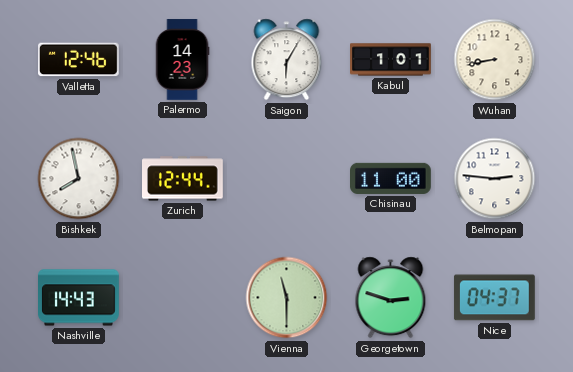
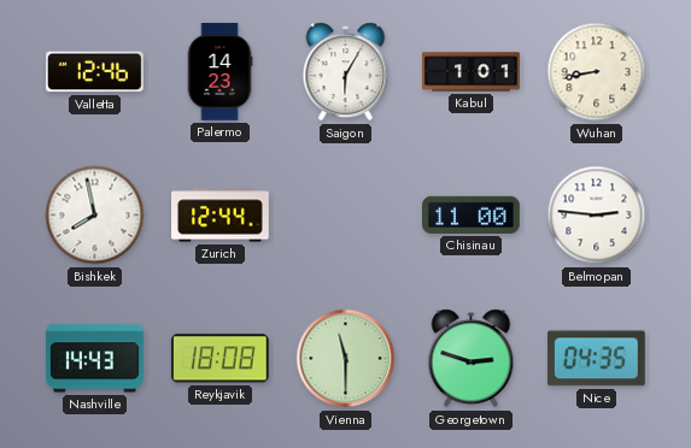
Reykjavik: none -> 18:08 (219, 359)
Nice: 04:37 -> 04:35 (596, 359)
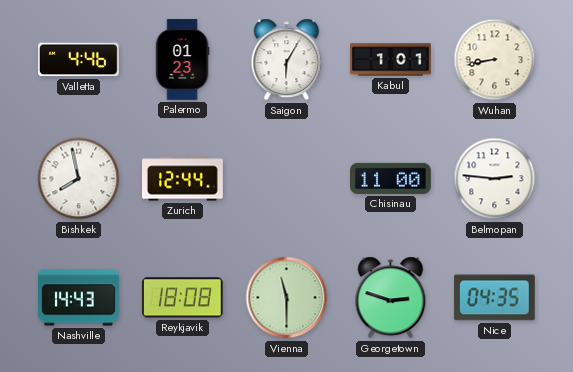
Valletta: 12:46 -> 4:46 (79, 60)
Palermo: 14:23 -> 01:23 (182, 60)
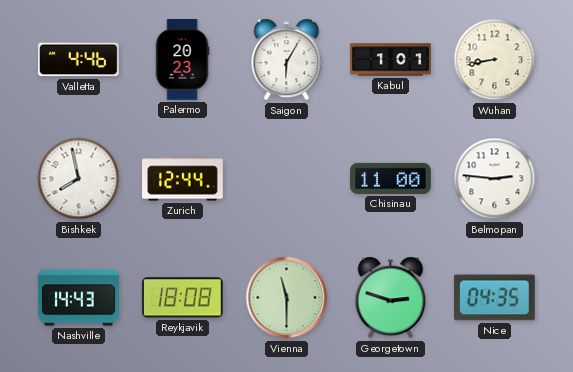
Palermo: 01:23 -> 20:23 (182, 60)
